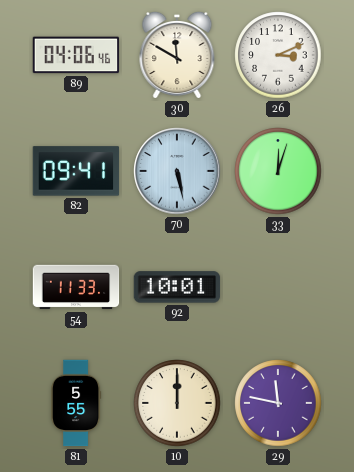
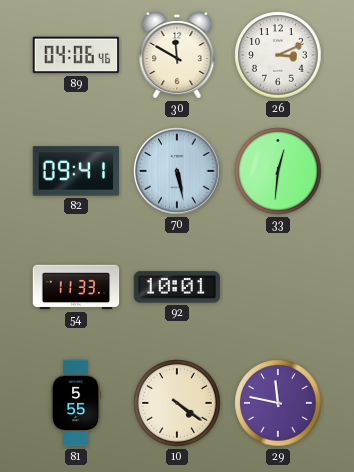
33: 12:03 -> 12:31 (278, 171)
10: 12:00 -> 4:21 (177, 403)
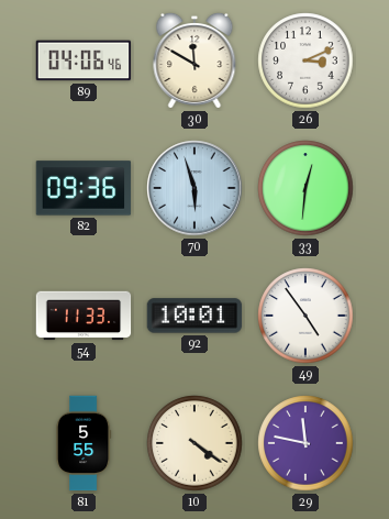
82: 09:41 -> 09:36 (84, 188)
70: 5:28 -> 5:57 (194, 188)
49: none -> 4:54 (305, 316)
